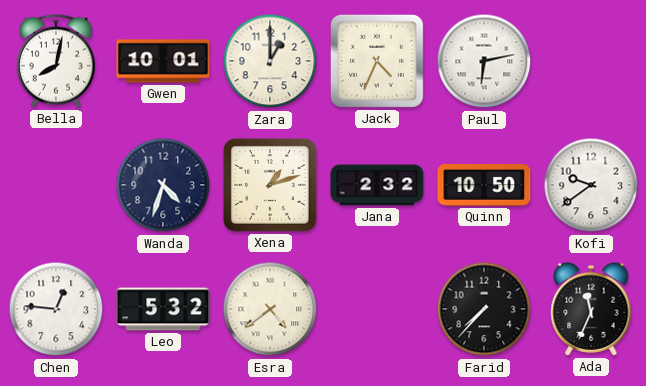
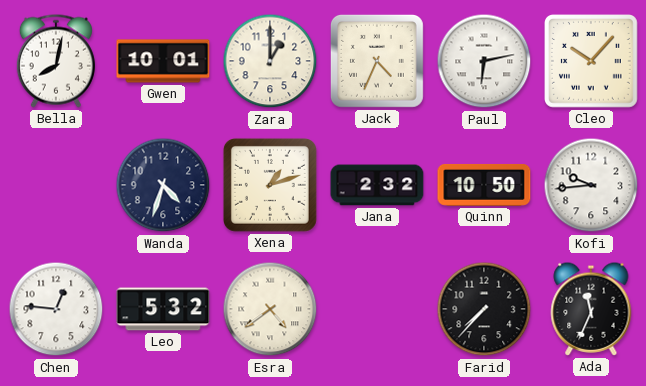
Cleo: none -> 10:07 (592, 62)
Kofi: 9:39 -> 9:44 (591, 185)
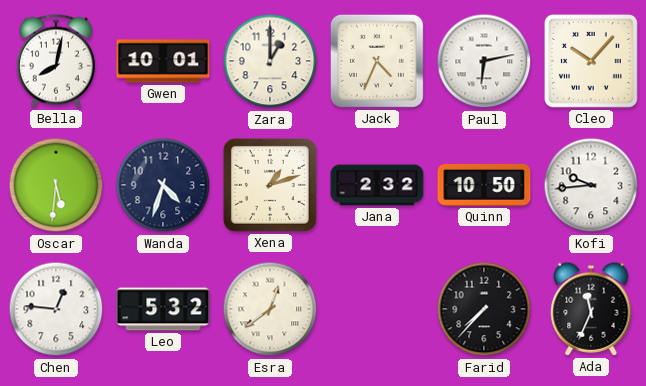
Oscar: none -> 5:31 (56, 185)
Esra: 4:39 -> 12:39 (270, 309)
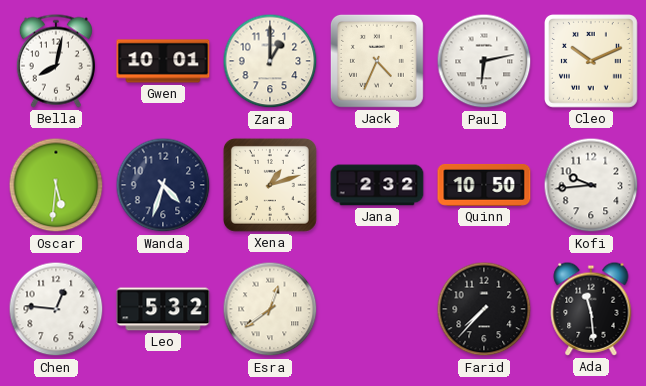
Cleo: 10:07 -> 10:11 (592, 62)
Ada: 11:34 -> 11:29 (591, 309)
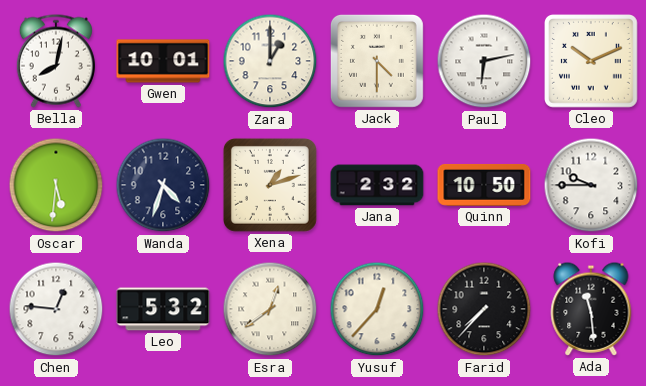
Jack: 4:34 -> 4:30 (377, 61)
Kofi: 9:44 -> 9:45 (591, 185)
Yusuf: none -> 12:37 (377, 309)
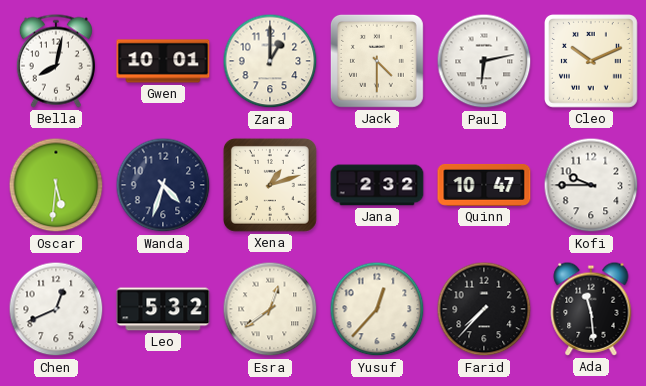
Quinn: 10:50 -> 10:47 (484, 185)
Chen: 12:46 -> 12:41 (56, 309)
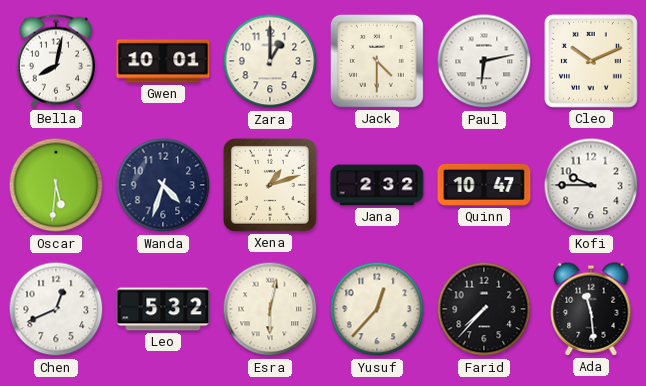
Esra: 12:39 -> 6:02 (270, 309)
